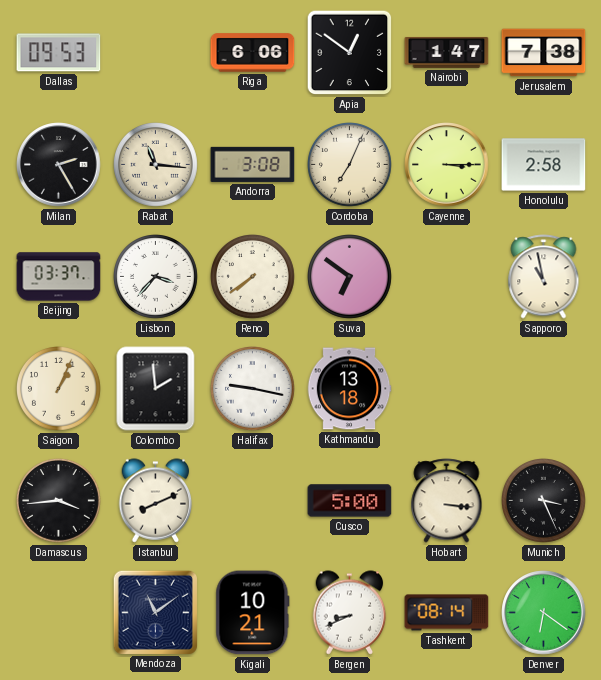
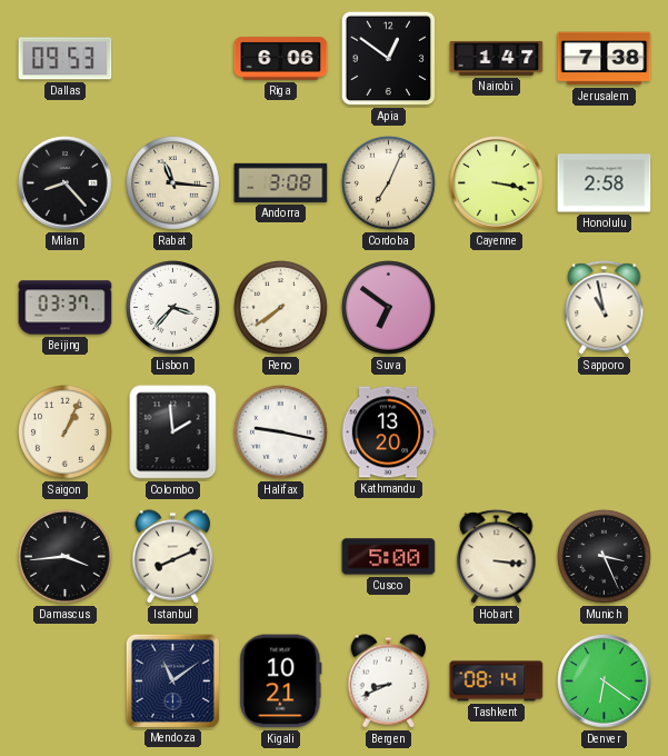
Milan: 2:25 -> 8:23 (66, 183)
Cayenne: 3:15 -> 3:17 (497, 183)
Kathmandu: 13:18 -> 13:20 (388, 432)
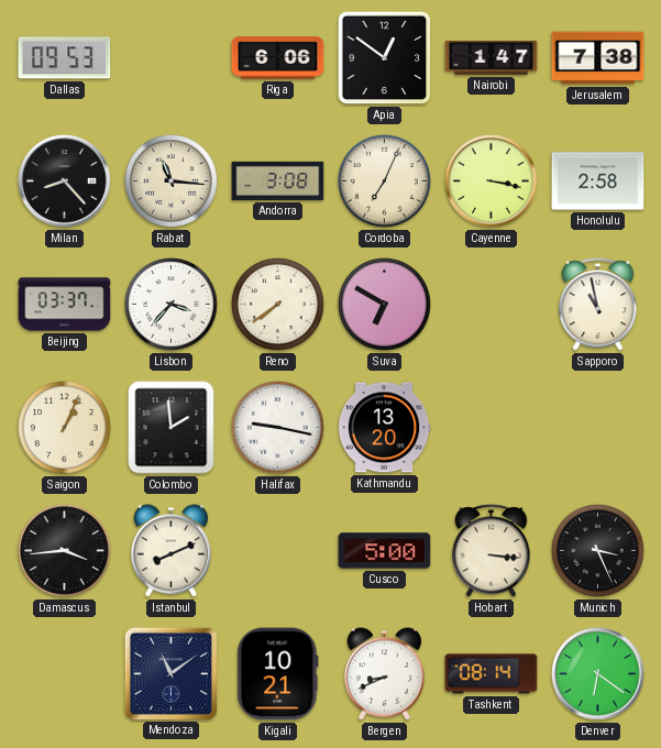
Suva: 6:51 -> 6:50 (385, 305)
